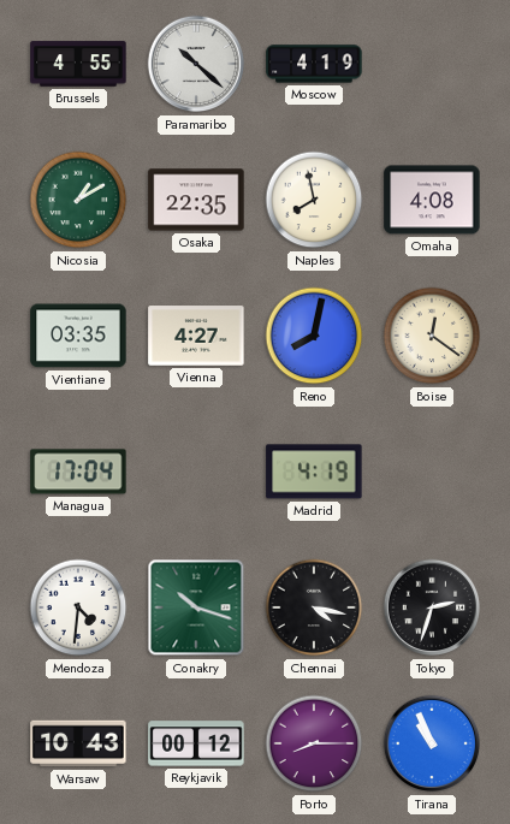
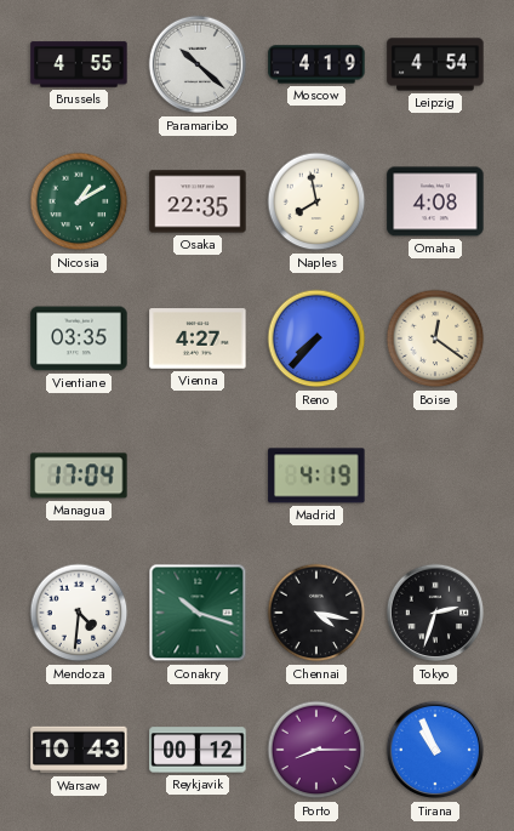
Leipzig: none -> 4:54 (435, 64)
Reno: 8:02 -> 7:37 (316, 338)
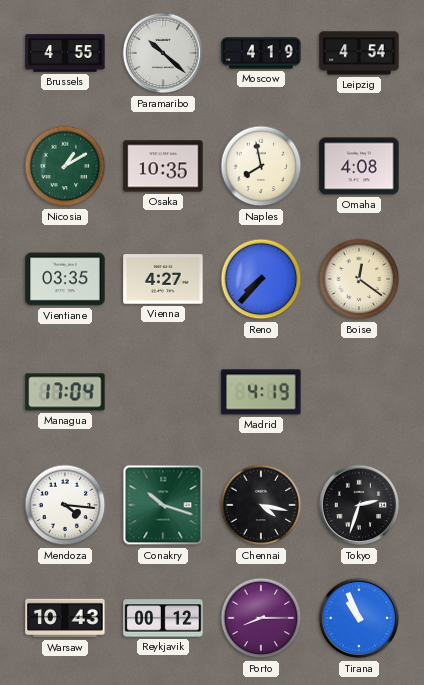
Osaka: 22:35 -> 10:35 (163, 166)
Mendoza: 4:31 -> 4:16 (65, 505)
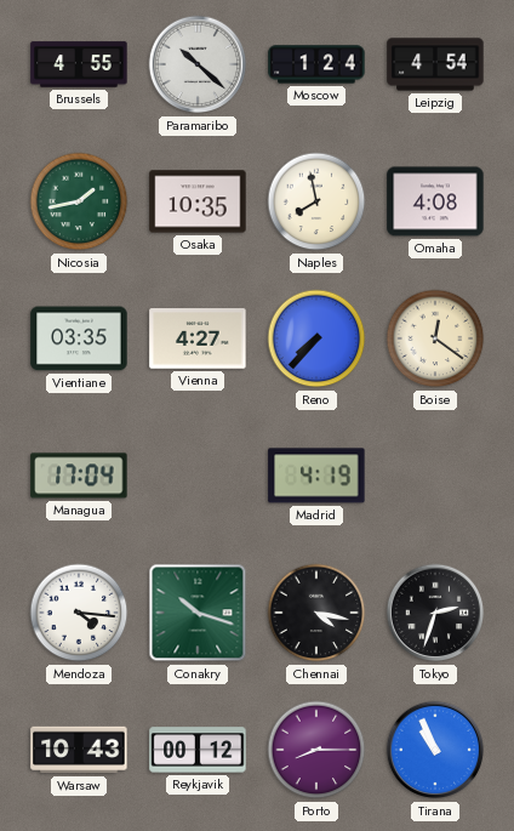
Moscow: 4:19 -> 1:24 (316, 64)
Nicosia: 1:10 -> 1:43 (79, 201)
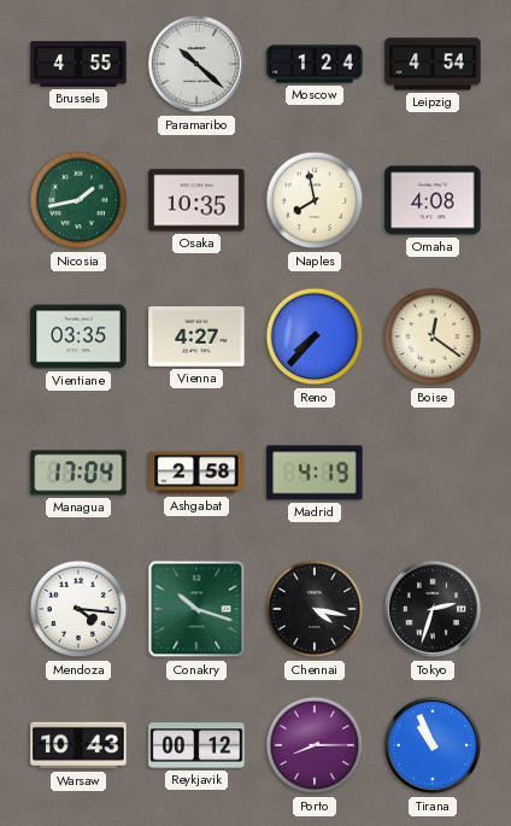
Ashgabat: none -> 2:58 (196, 473)
